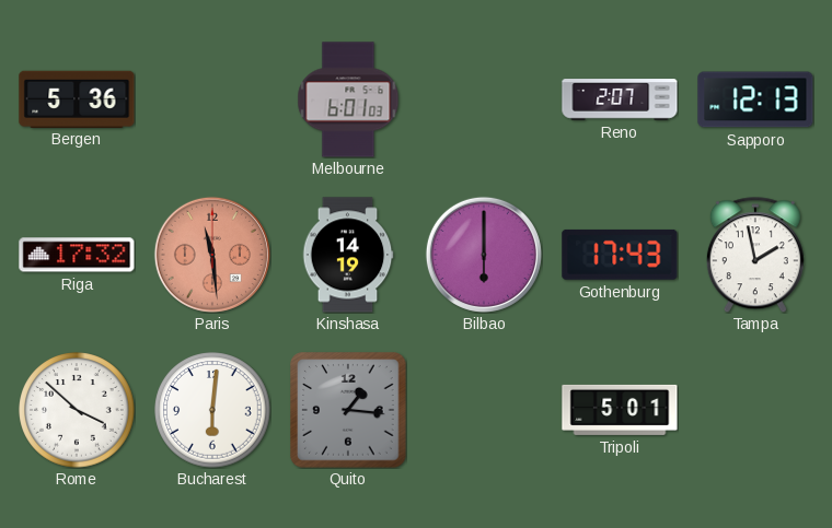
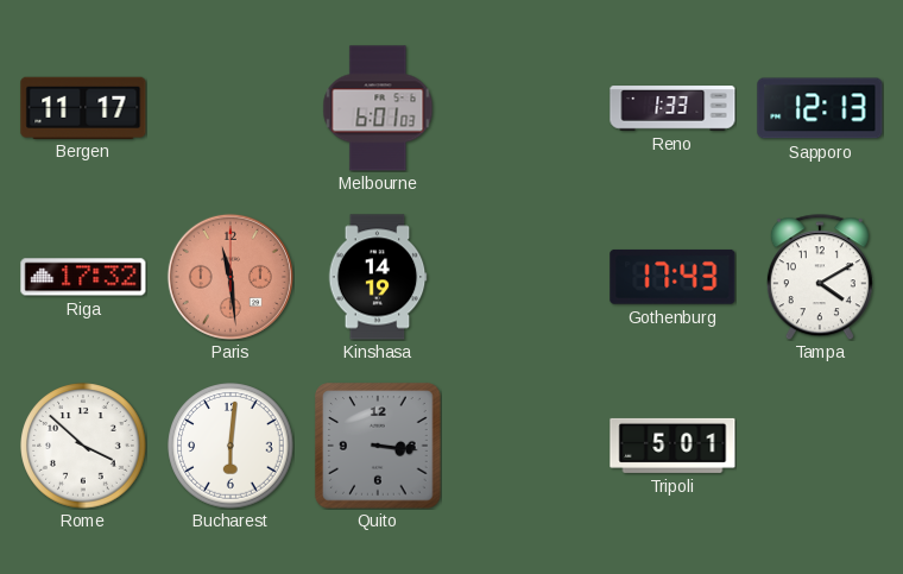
Bergen: 5:36 -> 11:17 (83, 107)
Reno: 2:07 -> 1:33 (672, 108)
Bilbao: 6:00 -> none (484, 255)
Tampa: 1:58 -> 4:10 (820, 277)
Quito: 1:16 -> 3:16 (378, 446)
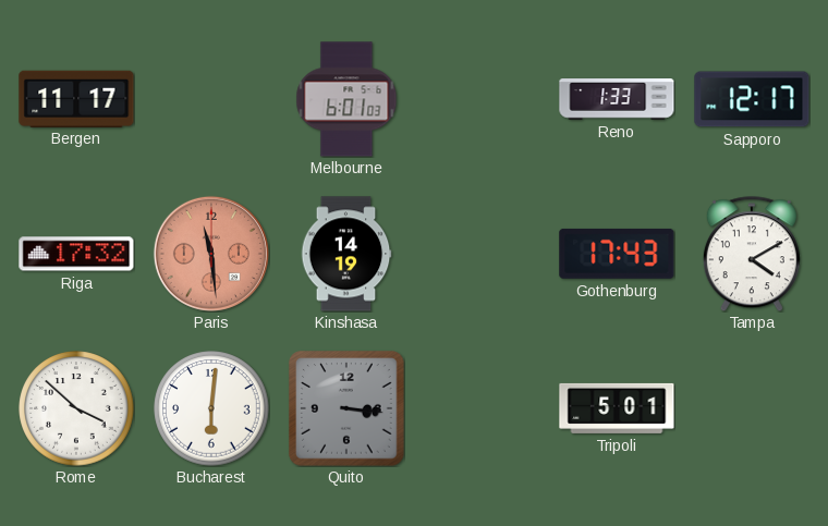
Sapporo: 12:13 -> 12:17 (752, 99)
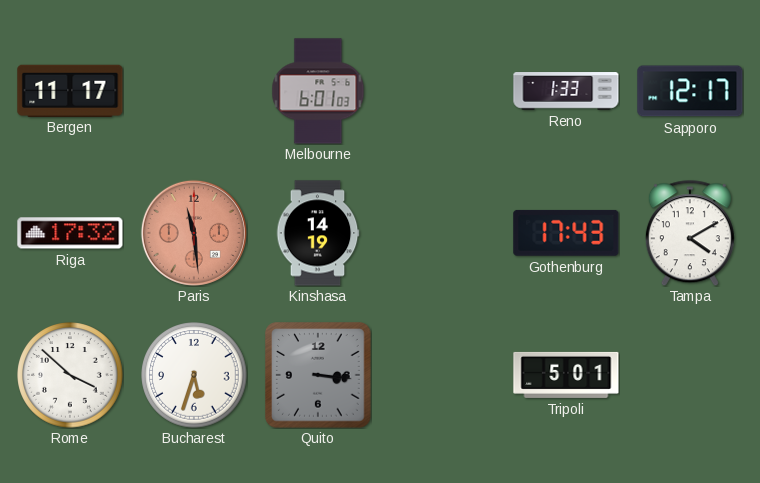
Bucharest: 6:01 -> 5:33 (194, 375)
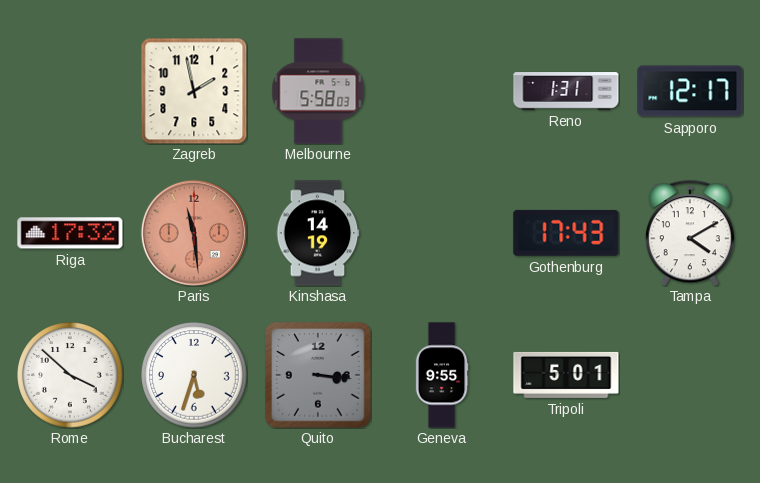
Bergen: 11:17 -> none (70, 90)
Zagreb: none -> 1:58 (194, 91)
Melbourne: 6:01 -> 5:58 (318, 91)
Reno: 1:33 -> 1:31 (566, 91)
Geneva: none -> 9:55 (442, 375)
